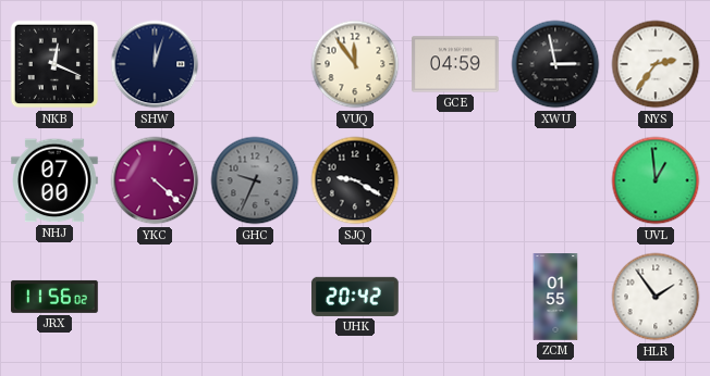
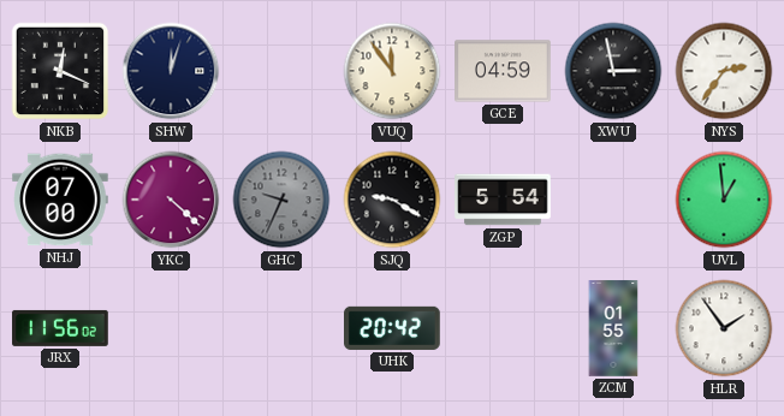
ZGP: none -> 5:54 (503, 200)
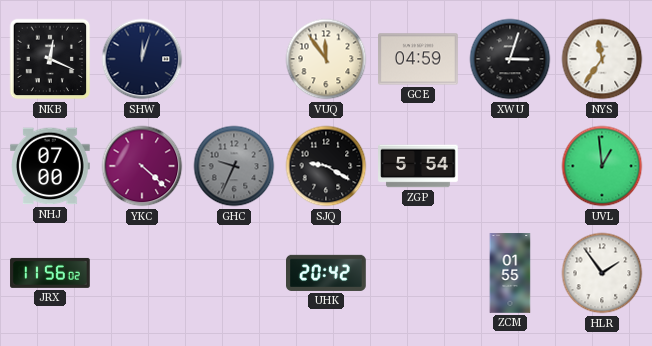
XWU: 2:58 -> 3:03 (510, 59)
NYS: 2:36 -> 11:36 (602, 59)
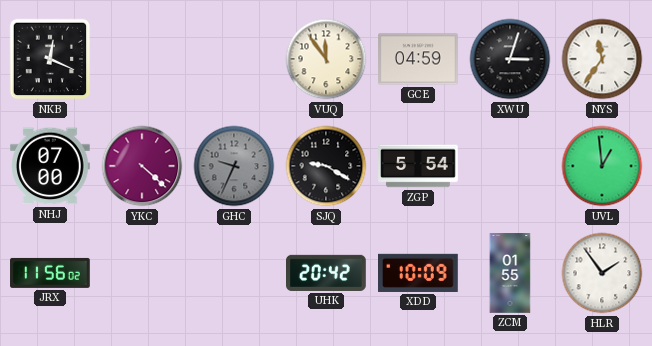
SHW: 12:03 -> none (142, 59)
XDD: none -> 10:09 (419, 273)
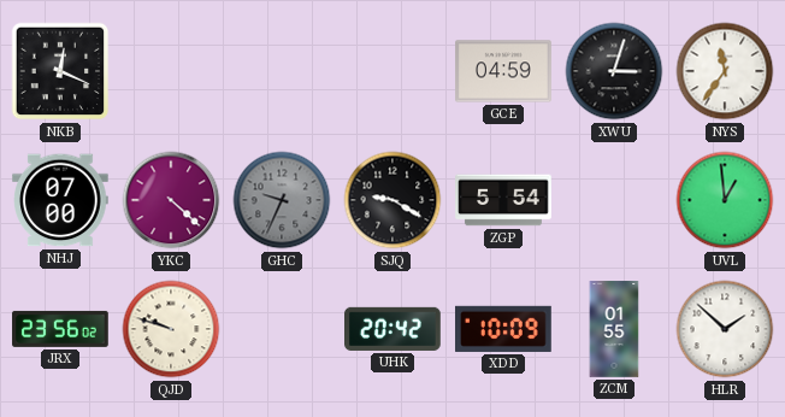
VUQ: 11:54 -> none (326, 59)
JRX: 11:56 -> 23:56 (60, 329)
QJD: none -> 9:48 (171, 329)
HLR: 1:54 -> 1:52 (725, 329)
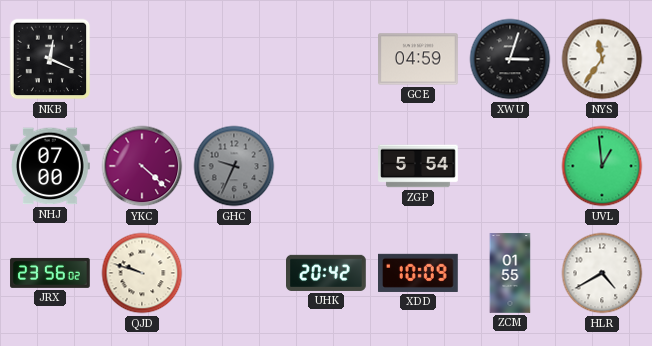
SJQ: 9:20 -> none (392, 200)
HLR: 1:52 -> 4:40 (602, 273)
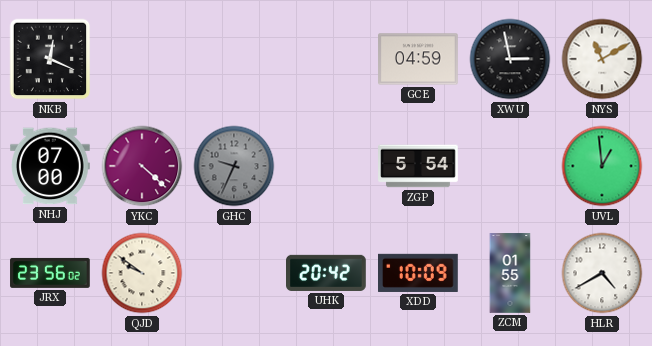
XWU: 3:03 -> 2:58 (510, 59)
NYS: 11:36 -> 11:10 (602, 59)
QJD: 9:48 -> 9:51 (142, 273)
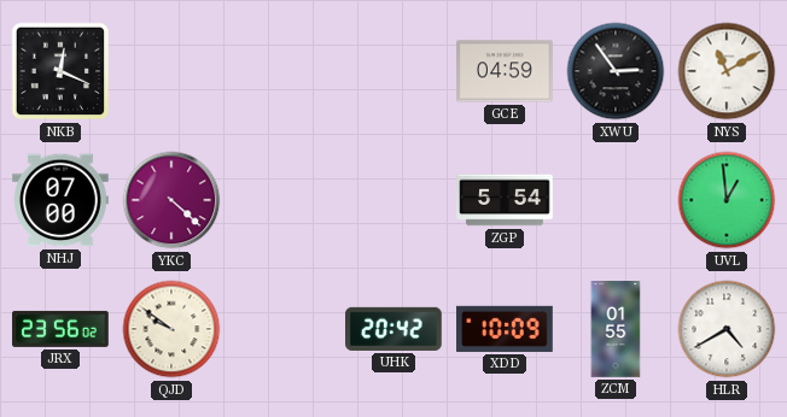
XWU: 2:58 -> 2:54 (616, 71)
GHC: 9:34 -> none (234, 166)
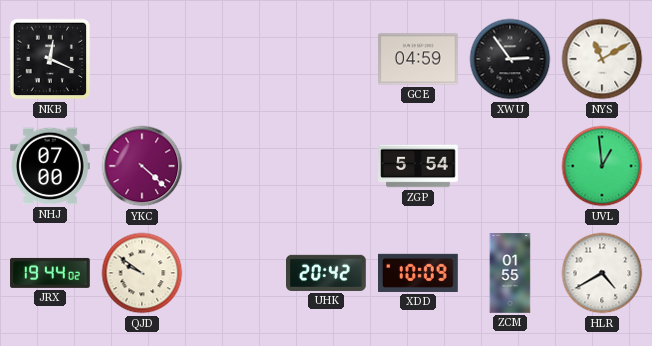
JRX: 23:56 -> 19:44 (50, 273)
